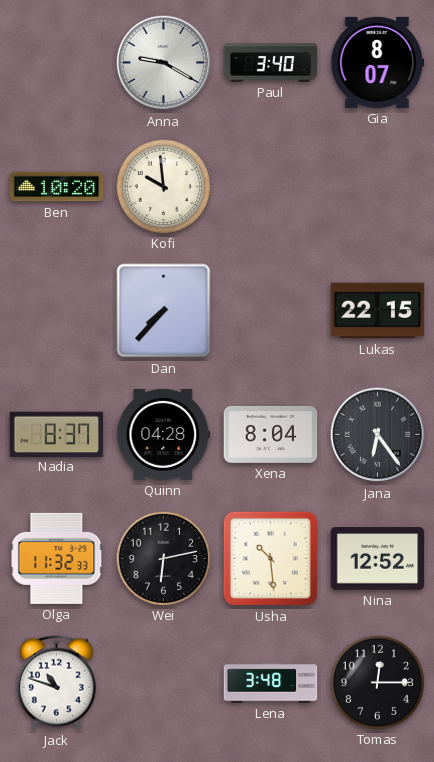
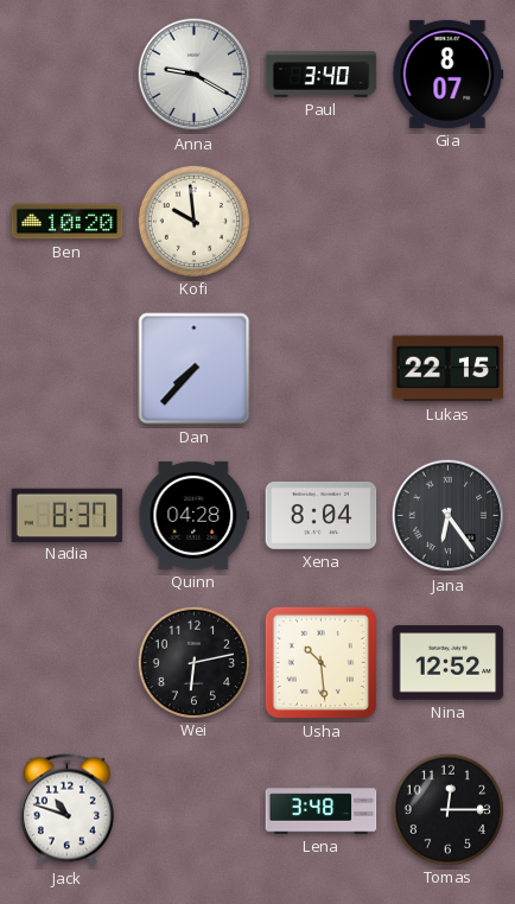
Olga: 11:32 -> none (57, 558)
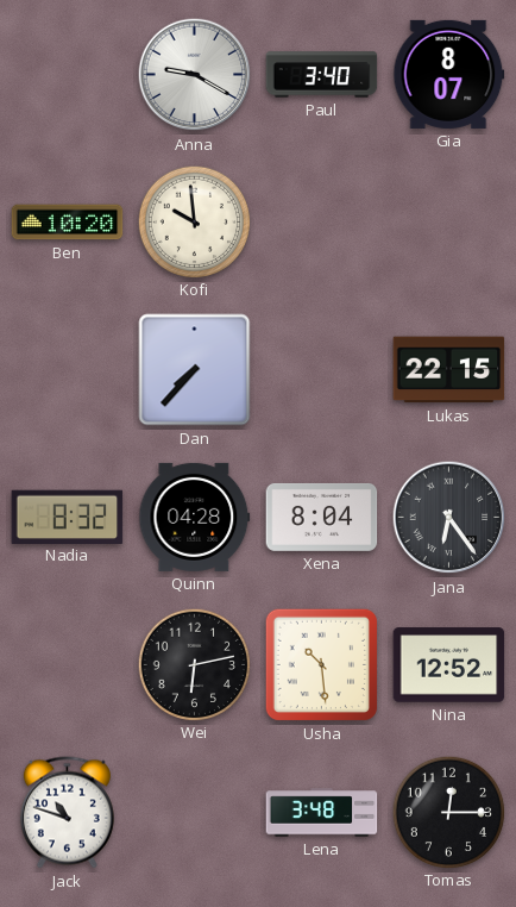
Nadia: 8:37 -> 8:32 (68, 517)
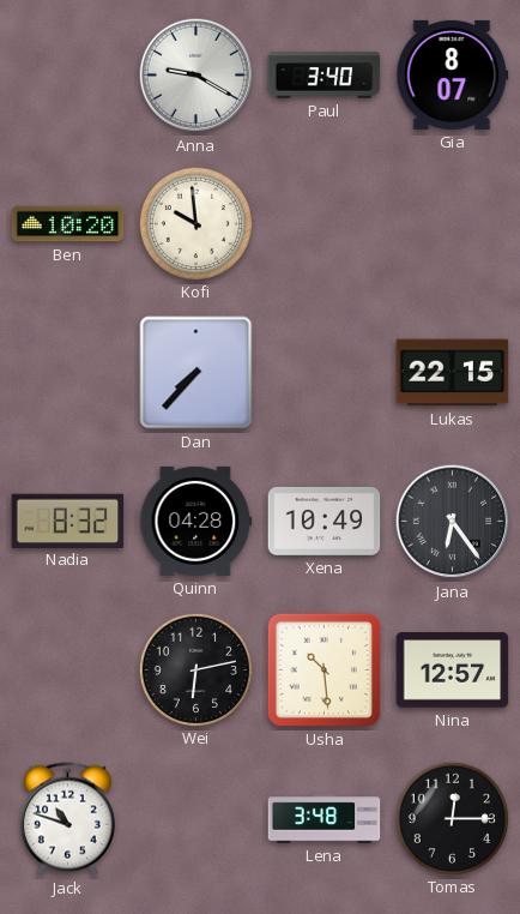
Xena: 8:04 -> 10:49 (325, 521)
Nina: 12:52 -> 12:57 (453, 671)
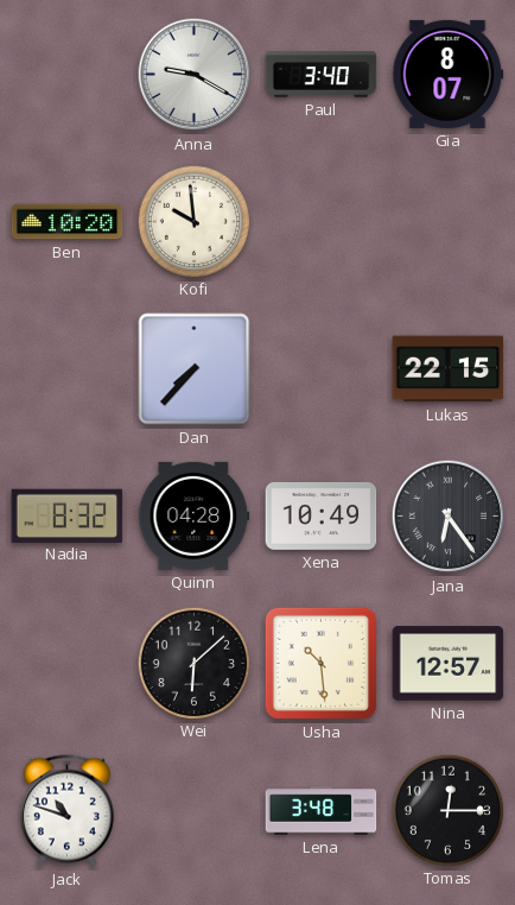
Wei: 6:13 -> 6:08 (193, 663)
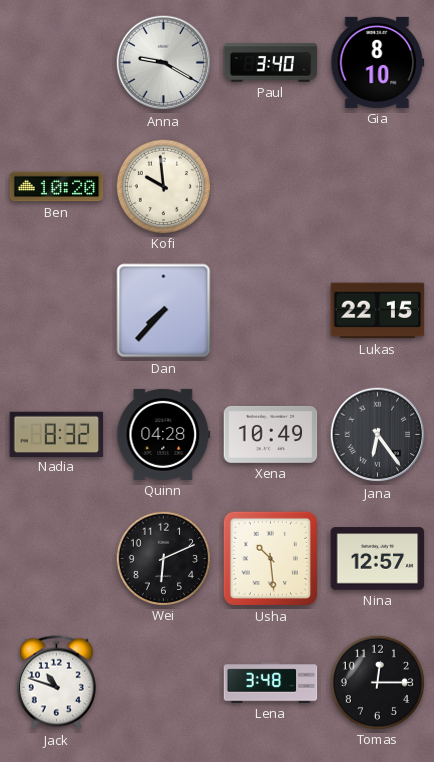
Gia: 8:07 -> 8:10 (378, 62)
Wei: 6:08 -> 6:11 (163, 558)
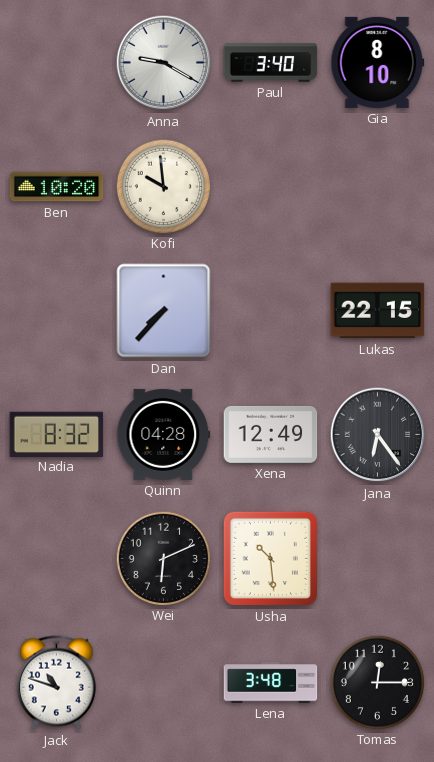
Xena: 10:49 -> 12:49 (271, 434)
Nina: 12:57 -> none (378, 559)
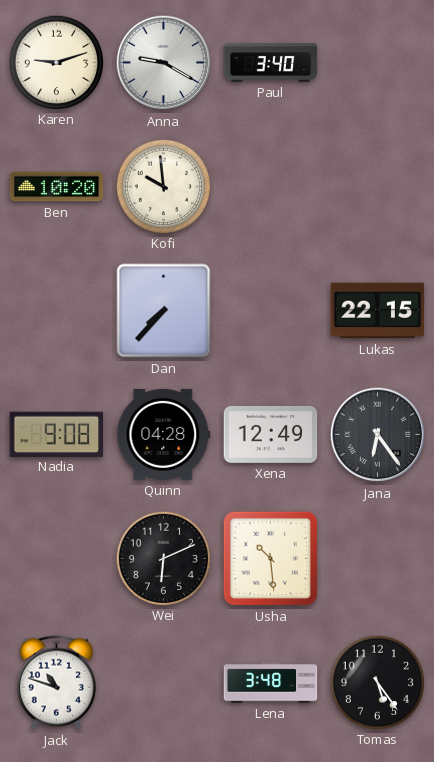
Karen: none -> 9:12 (56, 62)
Gia: 8:10 -> none (378, 62)
Nadia: 8:32 -> 9:08 (57, 434)
Tomas: 12:15 -> 5:24 (377, 682)
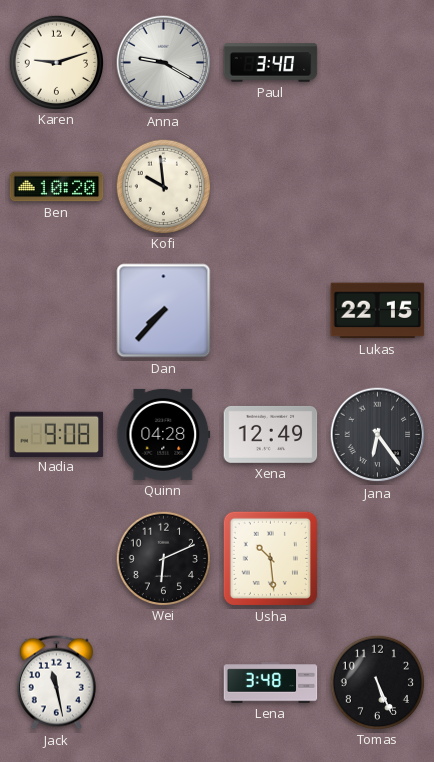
Jack: 10:48 -> 11:28 (56, 683)
Tomas: 5:24 -> 5:26 (377, 682)
